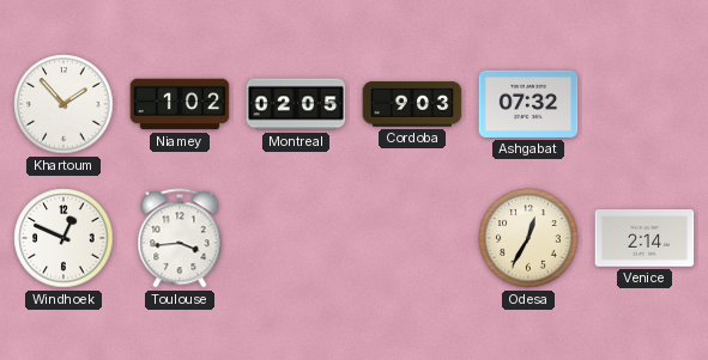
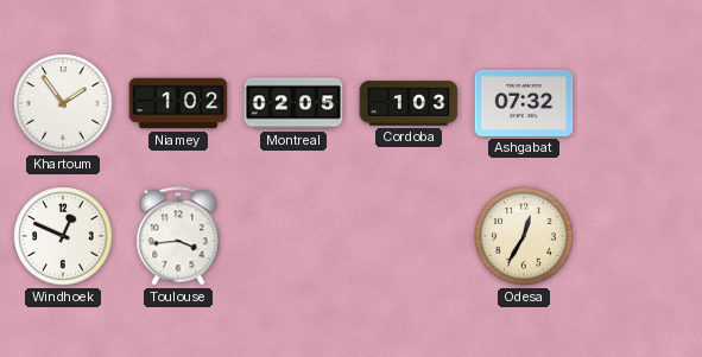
Khartoum: 1:53 -> 1:54 (63, 103)
Cordoba: 9:03 -> 1:03 (409, 103)
Venice: 2:14 -> none (645, 238)
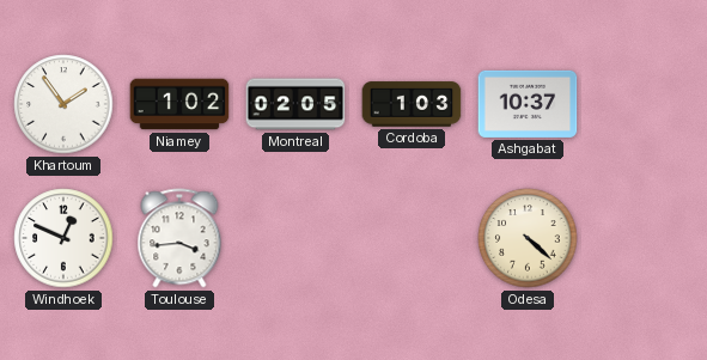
Ashgabat: 07:32 -> 10:37 (528, 104)
Odesa: 12:35 -> 4:22 (528, 238)
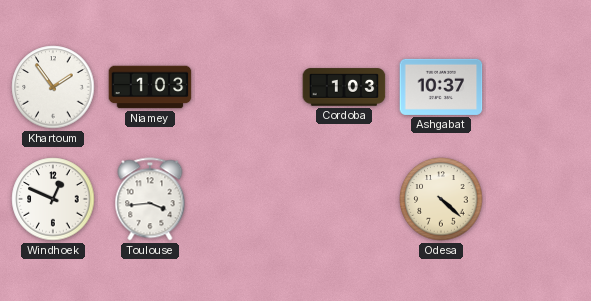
Niamey: 1:02 -> 1:03 (150, 87)
Montreal: 02:05 -> none (295, 104)
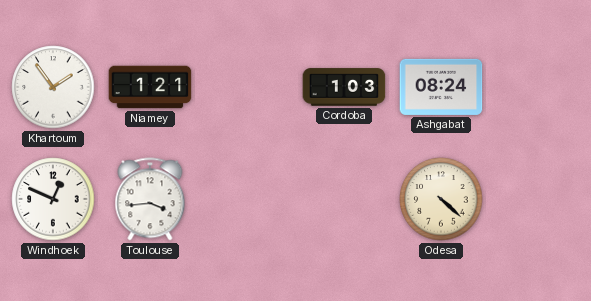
Niamey: 1:03 -> 1:21 (150, 87)
Ashgabat: 10:37 -> 08:24 (441, 87)
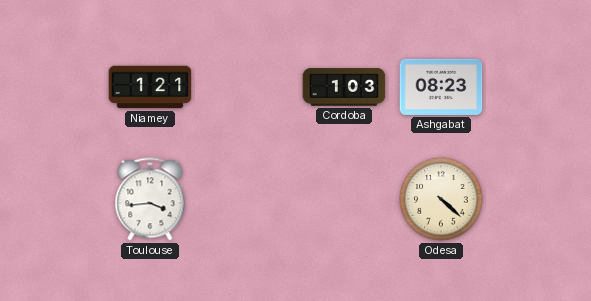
Khartoum: 1:54 -> none (53, 87)
Ashgabat: 08:24 -> 08:23 (441, 87)
Windhoek: 12:49 -> none (53, 199)
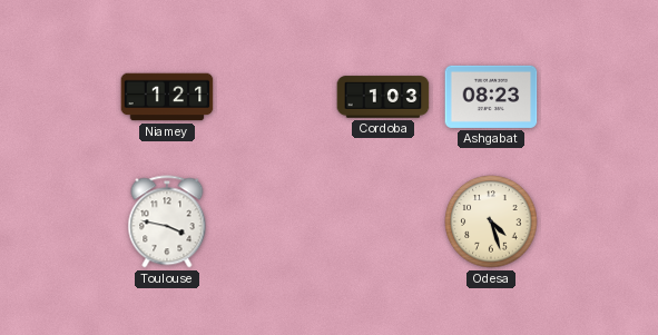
Toulouse: 3:44 -> 3:47 (167, 221)
Odesa: 4:22 -> 4:27 (491, 221)
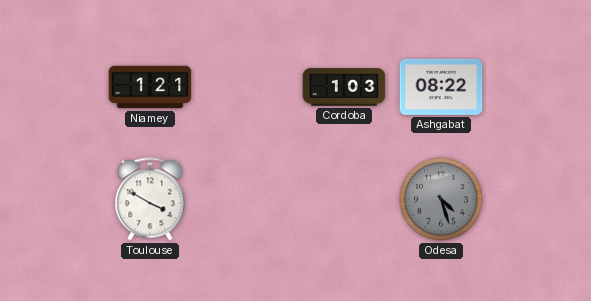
Ashgabat: 08:23 -> 08:22 (441, 87)
Toulouse: 3:47 -> 3:50 (150, 199)
Odesa dial: cream -> grey (441, 199)
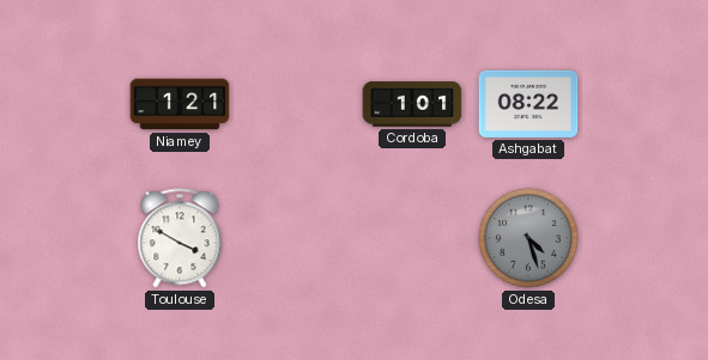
Cordoba: 1:03 -> 1:01 (412, 104)
